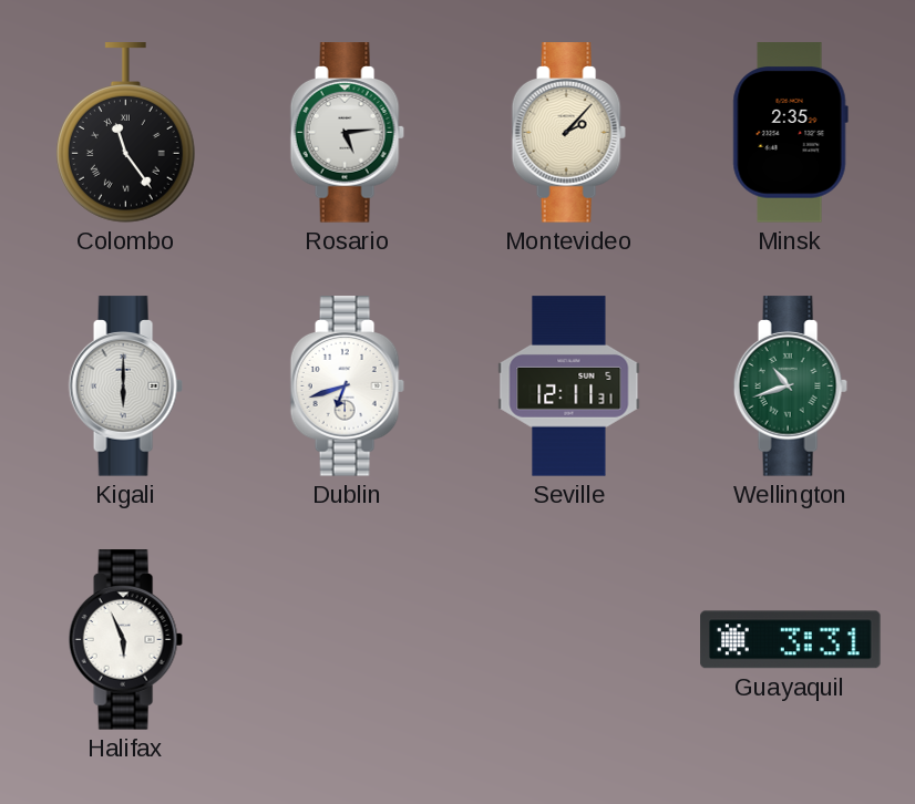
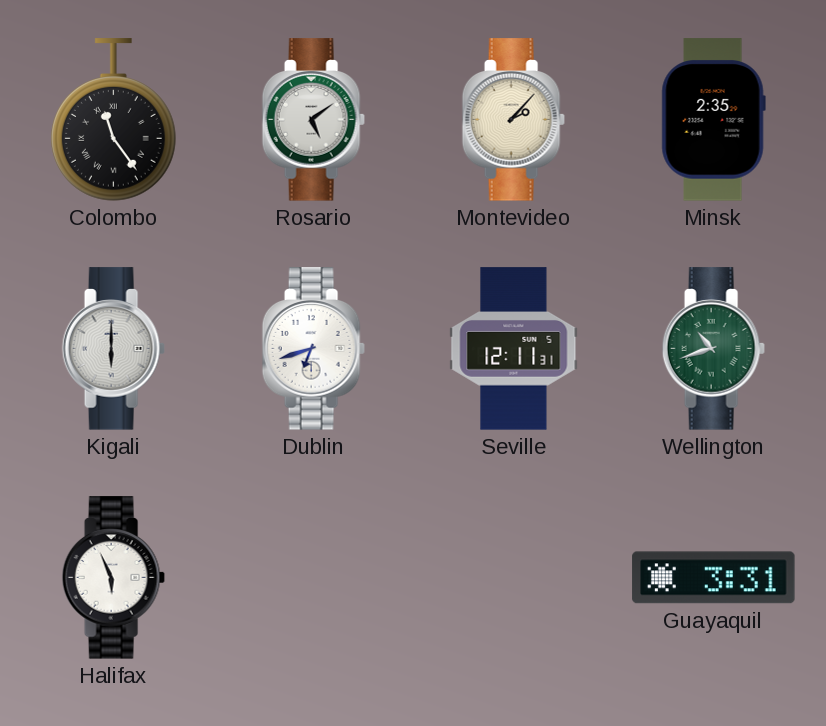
Rosario: 5:14 -> 5:09 (313, 120)
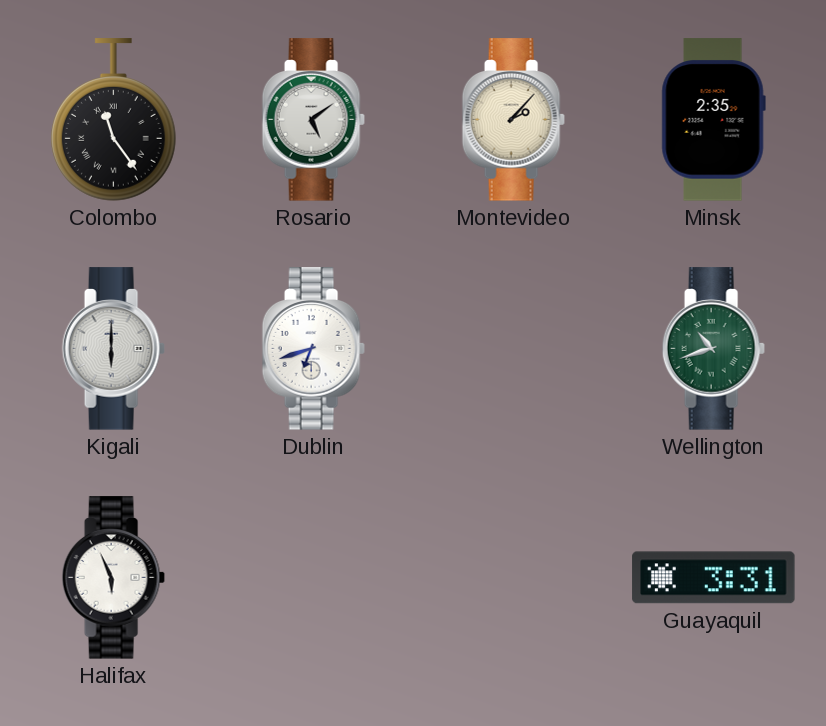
Seville: 12:11 -> none (514, 349)
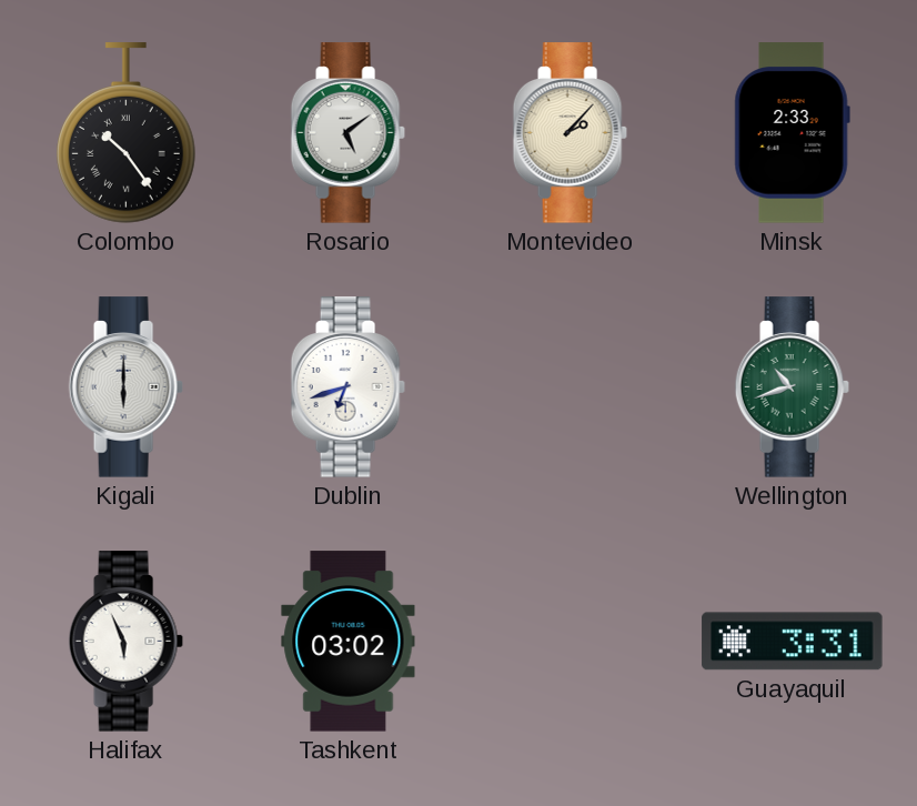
Colombo: 11:24 -> 10:24 (125, 133)
Minsk: 2:35 -> 2:33 (792, 133)
Tashkent: none -> 03:02 (349, 642)
